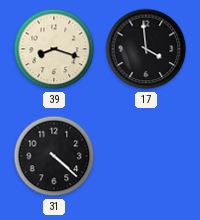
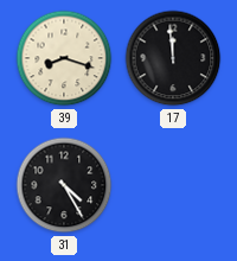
17: 3:59 -> 11:59 (173, 58)
31: 4:22 -> 4:25 (64, 185)
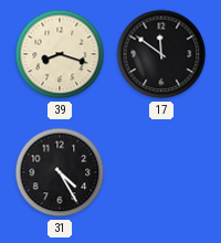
17: 11:59 -> 11:51 (161, 54)
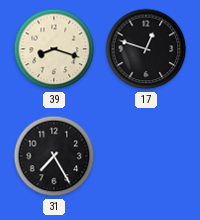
17: 11:51 -> 12:48 (146, 49)
31: 4:25 -> 7:25 (54, 156)
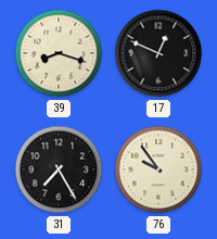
17: 12:48 -> 12:49 (158, 53)
76: none -> 9:54 (158, 169)
